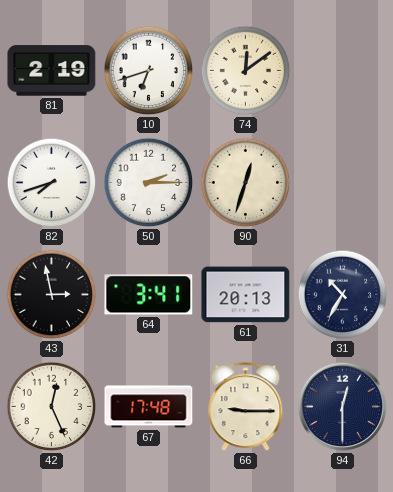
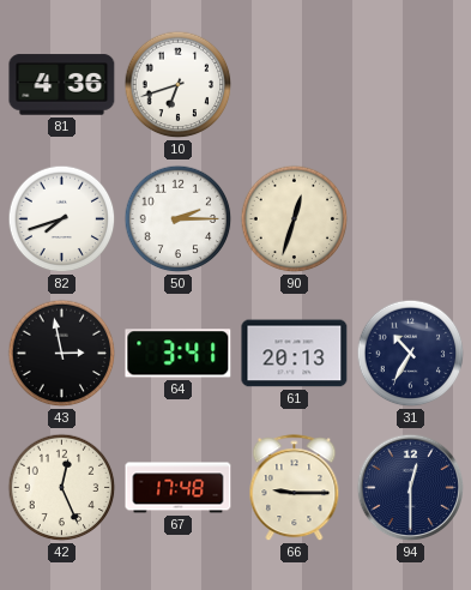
81: 2:19 -> 4:36 (62, 85)
74: 12:09 -> none (246, 71)
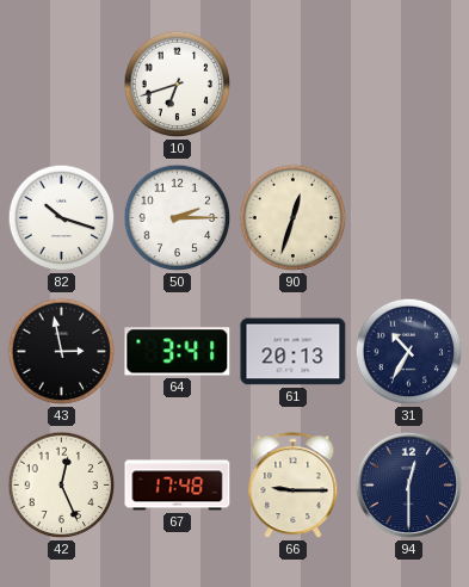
81: 4:36 -> none (62, 85)
82: 7:42 -> 10:18 (62, 218)
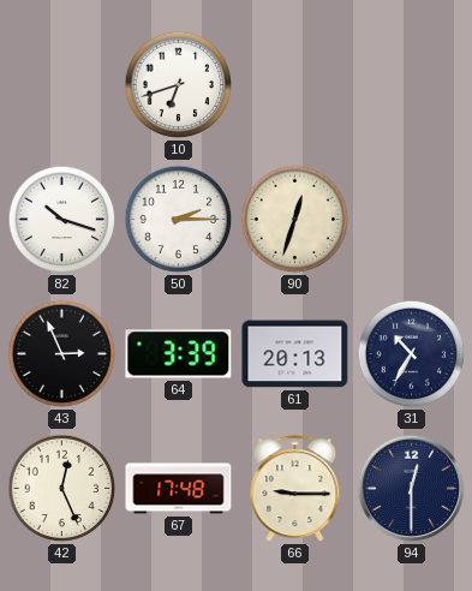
43: 2:58 -> 2:56 (62, 354)
64: 3:41 -> 3:39 (179, 354)
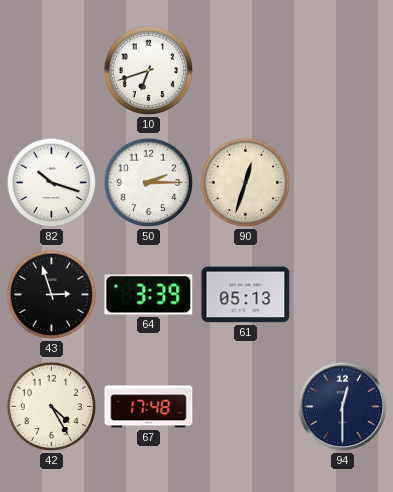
43: 2:56 -> 2:57 (52, 295)
61: 20:13 -> 05:13 (246, 295)
31: 10:35 -> none (412, 354)
42: 12:26 -> 4:25 (52, 407)
66: 9:15 -> none (295, 489)
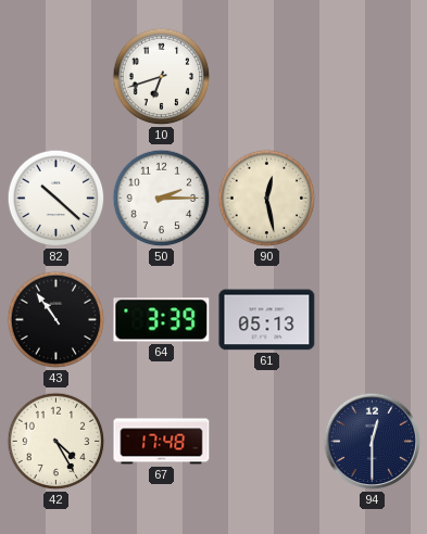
82: 10:18 -> 10:22 (56, 199)
90: 12:33 -> 12:28 (267, 199)
43: 2:57 -> 10:54 (56, 320)
